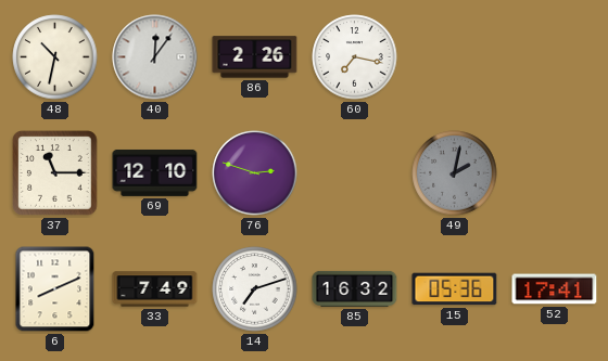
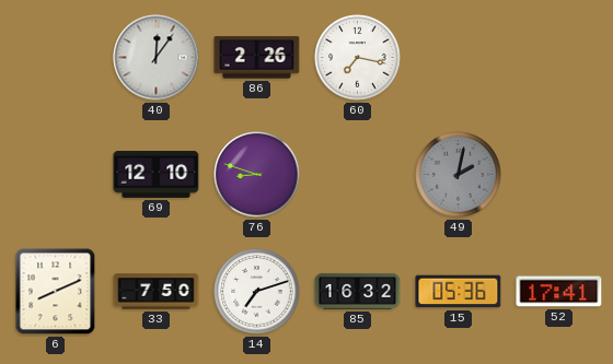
48: 10:32 -> none (55, 57)
37: 11:15 -> none (55, 173)
76: 2:48 -> 8:48 (257, 175)
33: 7:49 -> 7:50 (157, 292)
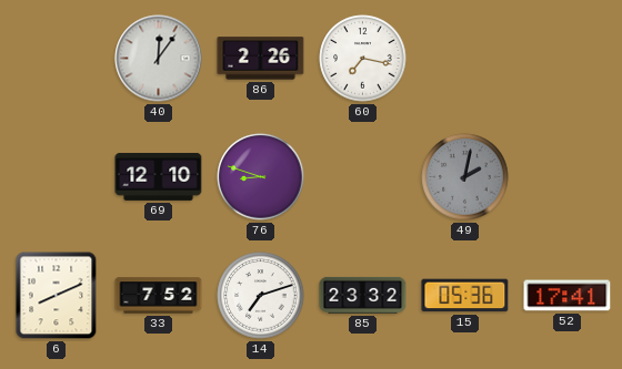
33: 7:50 -> 7:52 (159, 296)
85: 16:32 -> 23:32 (363, 295)
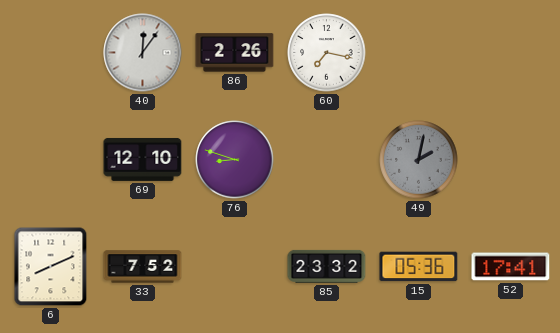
14: 7:12 -> none (261, 296)
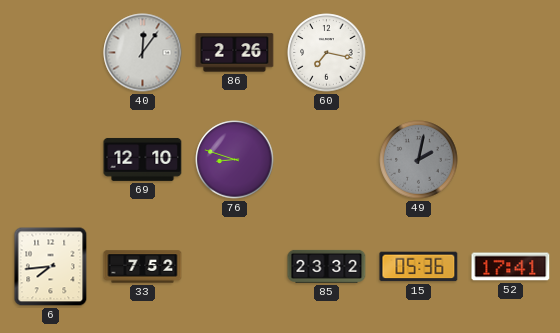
6: 8:11 -> 7:44 (51, 267)
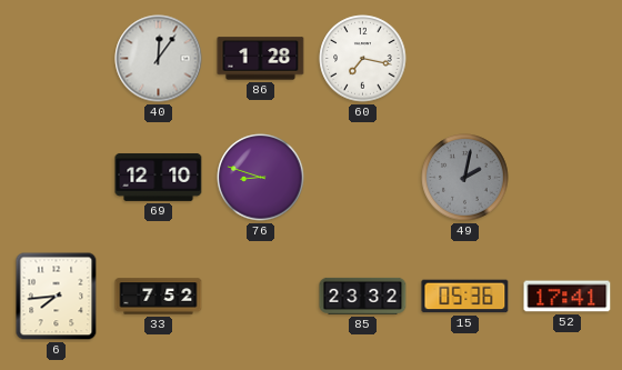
86: 2:26 -> 1:28 (261, 59)
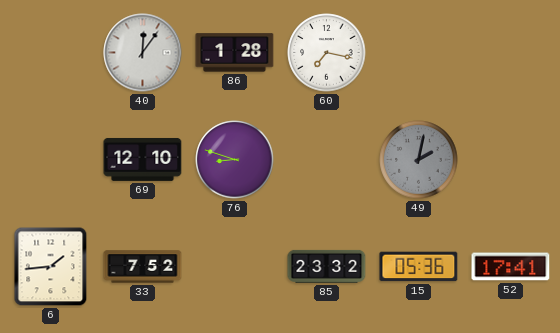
6: 7:44 -> 1:44 (51, 267)
